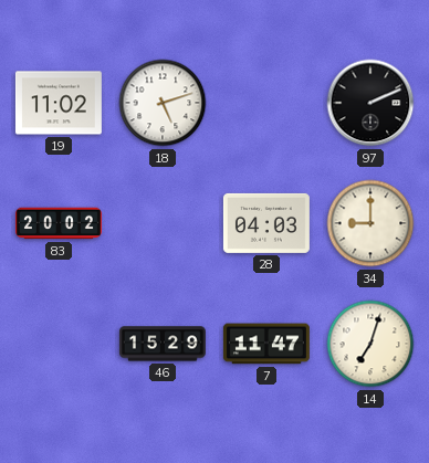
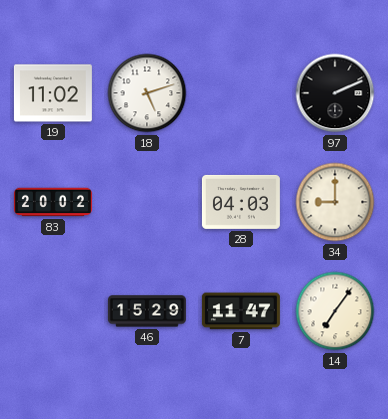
14: 7:03 -> 7:06 (335, 311)
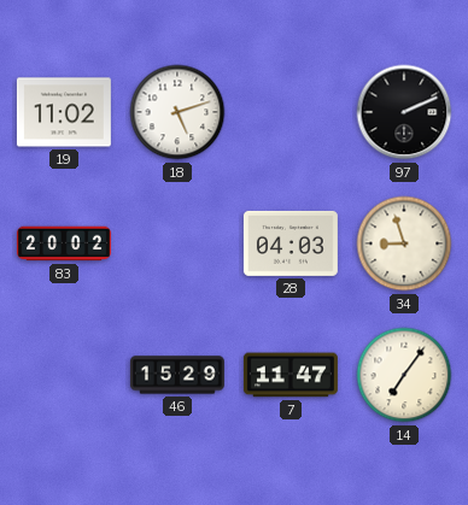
34: 9:00 -> 8:57 (404, 243)
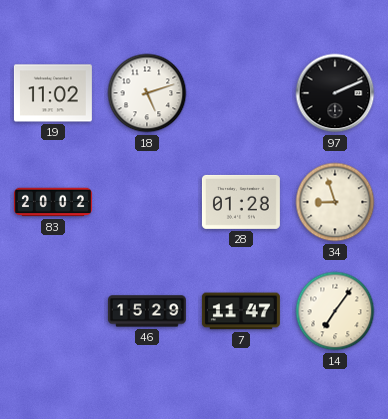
28: 04:03 -> 01:28 (241, 202)
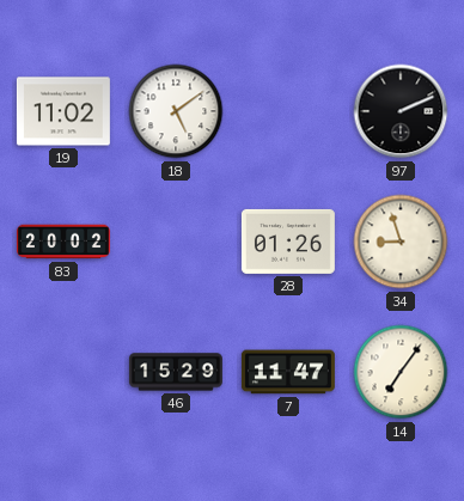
18: 5:12 -> 5:09 (176, 111)
28: 01:28 -> 01:26 (288, 242)
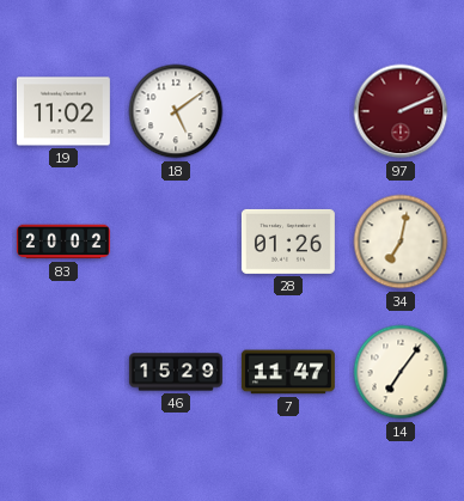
97 dial: black -> burgundy (401, 111)
34: 8:57 -> 7:02 (401, 242)
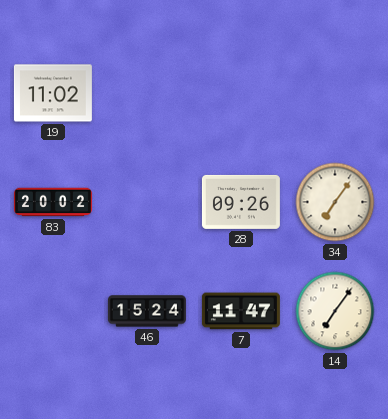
18: 5:09 -> none (176, 111)
97: 2:11 -> none (401, 111)
28: 01:26 -> 09:26 (241, 202)
34: 7:02 -> 7:06 (335, 202)
46: 15:29 -> 15:24 (147, 311)
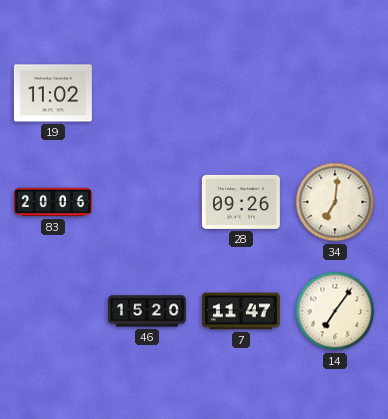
83: 20:02 -> 20:06 (53, 202)
34: 7:06 -> 7:01 (335, 202)
46: 15:24 -> 15:20 (147, 311)
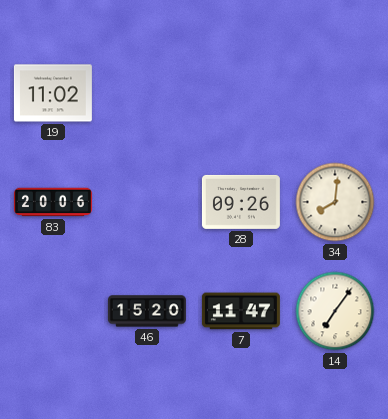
34: 7:01 -> 8:01 (335, 202)
